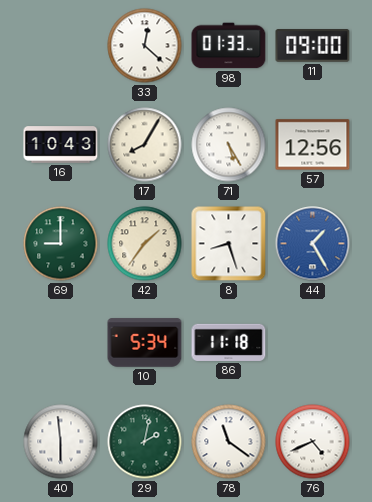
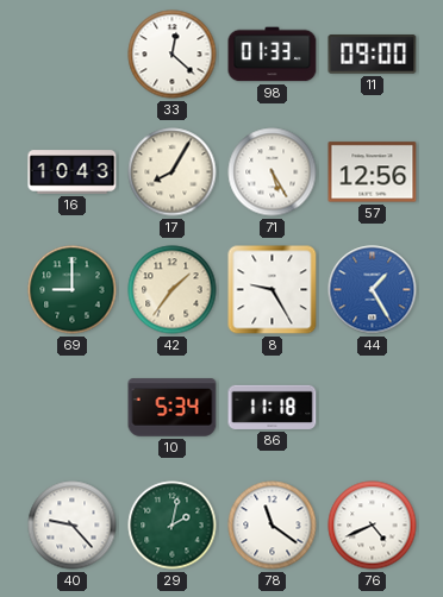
8: 8:27 -> 9:25 (273, 290)
40: 5:59 -> 9:23 (73, 526)
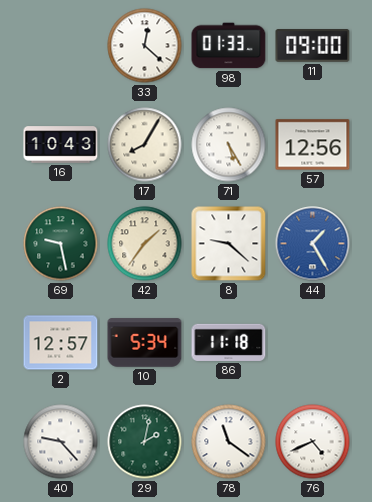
69: 9:00 -> 9:28 (61, 244)
8: 9:25 -> 9:22 (229, 244)
2: none -> 12:57 (61, 343)
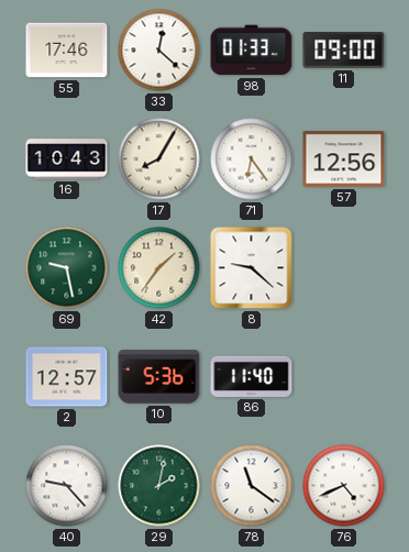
55: none -> 17:46 (67, 51)
71: 5:25 -> 6:24 (252, 159)
44: 1:25 -> none (313, 244)
10: 5:34 -> 5:36 (159, 377)
86: 11:18 -> 11:40 (252, 376)
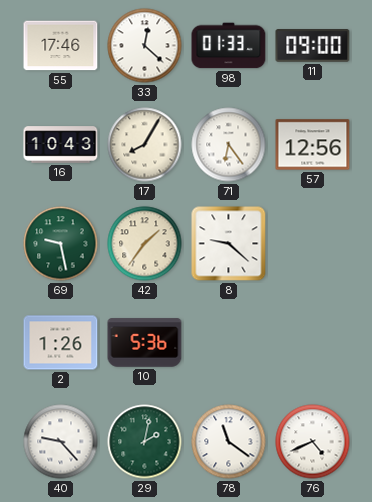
2: 12:57 -> 1:26 (61, 343)
86: 11:40 -> none (252, 376)
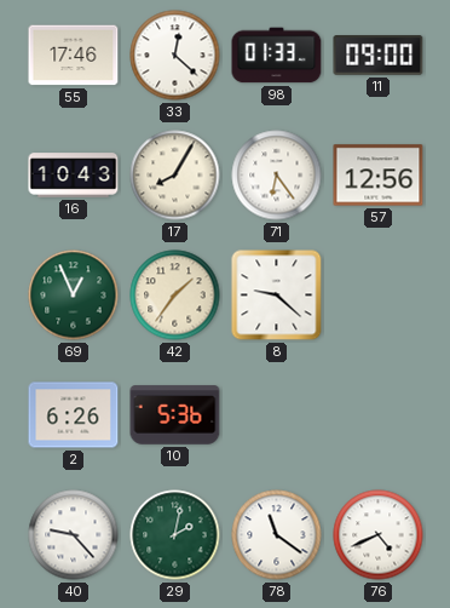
69: 9:28 -> 12:56 (74, 296)
2: 1:26 -> 6:26 (74, 415)
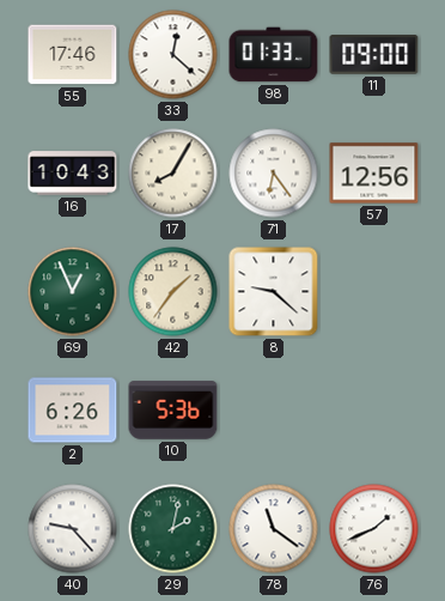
76: 4:41 -> 1:41 (374, 529)
